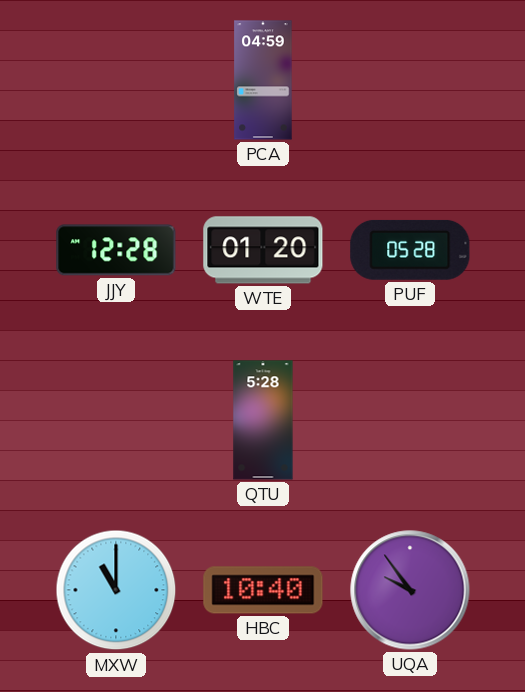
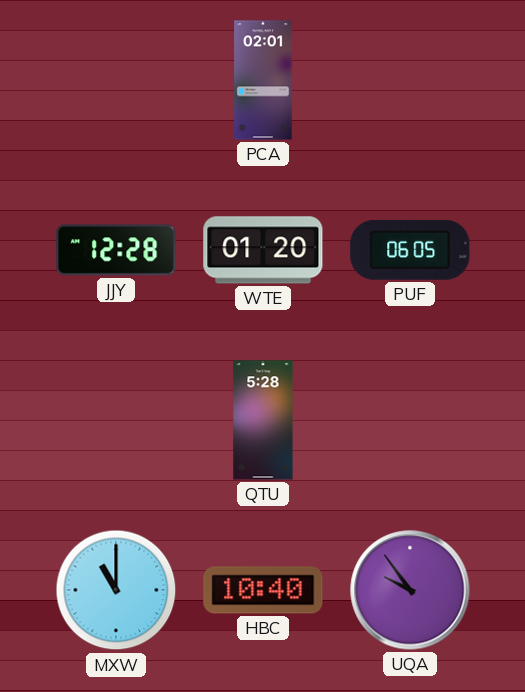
PCA: 04:59 -> 02:01 (263, 80)
PUF: 05:28 -> 06:05 (410, 250)
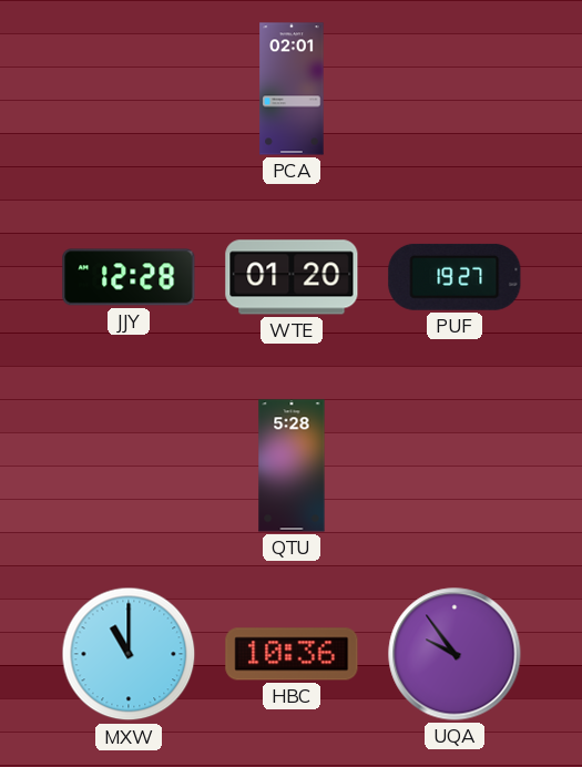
PUF: 06:05 -> 19:27 (455, 277)
HBC: 10:40 -> 10:36 (292, 654)
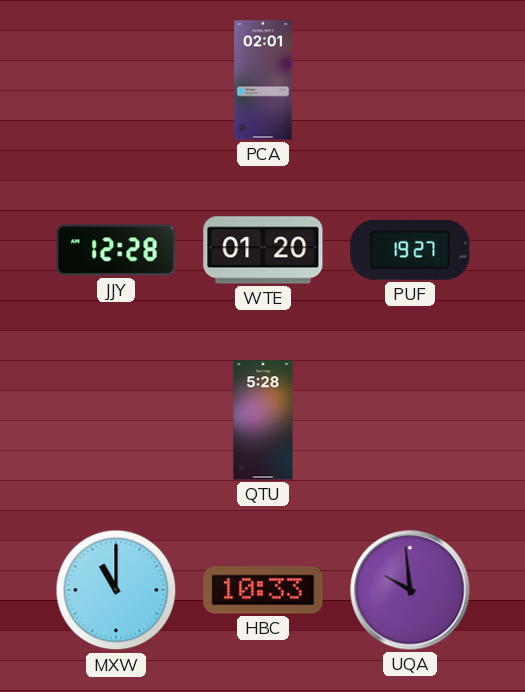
HBC: 10:36 -> 10:33 (263, 590)
UQA: 9:54 -> 9:59 (410, 590)
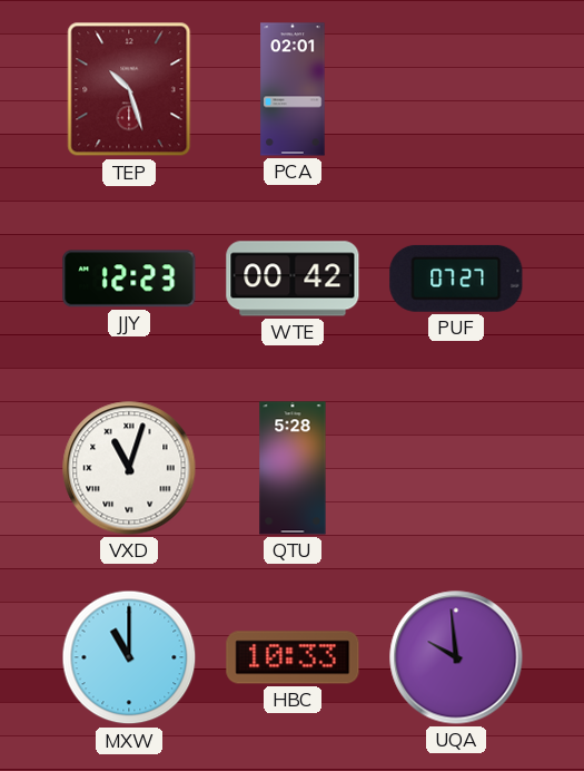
TEP: none -> 10:27 (129, 89)
JJY: 12:28 -> 12:23 (129, 279)
WTE: 01:20 -> 00:42 (293, 279)
PUF: 19:27 -> 07:27 (456, 279)
VXD: none -> 11:03 (129, 468)
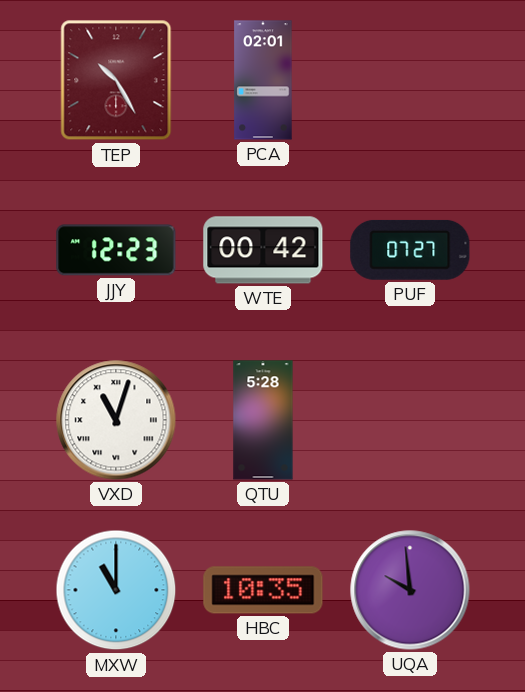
TEP: 10:27 -> 10:25 (116, 80)
HBC: 10:33 -> 10:35 (263, 590)
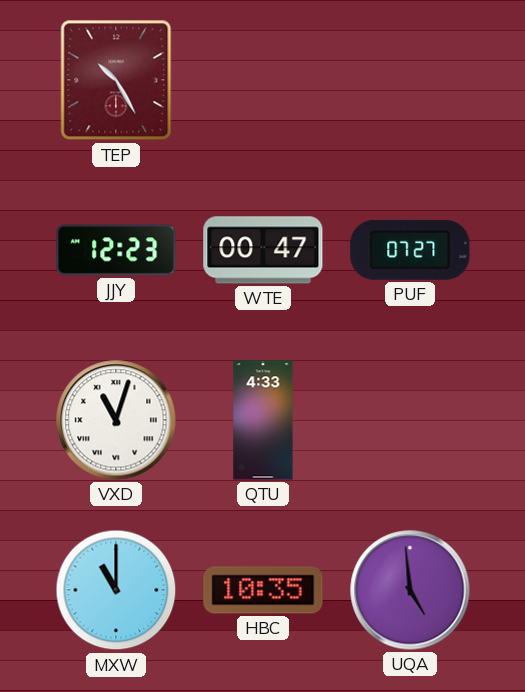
PCA: 02:01 -> none (263, 80)
WTE: 00:42 -> 00:47 (263, 250)
QTU: 5:28 -> 4:33 (263, 420)
UQA: 9:59 -> 4:59 (410, 590)
